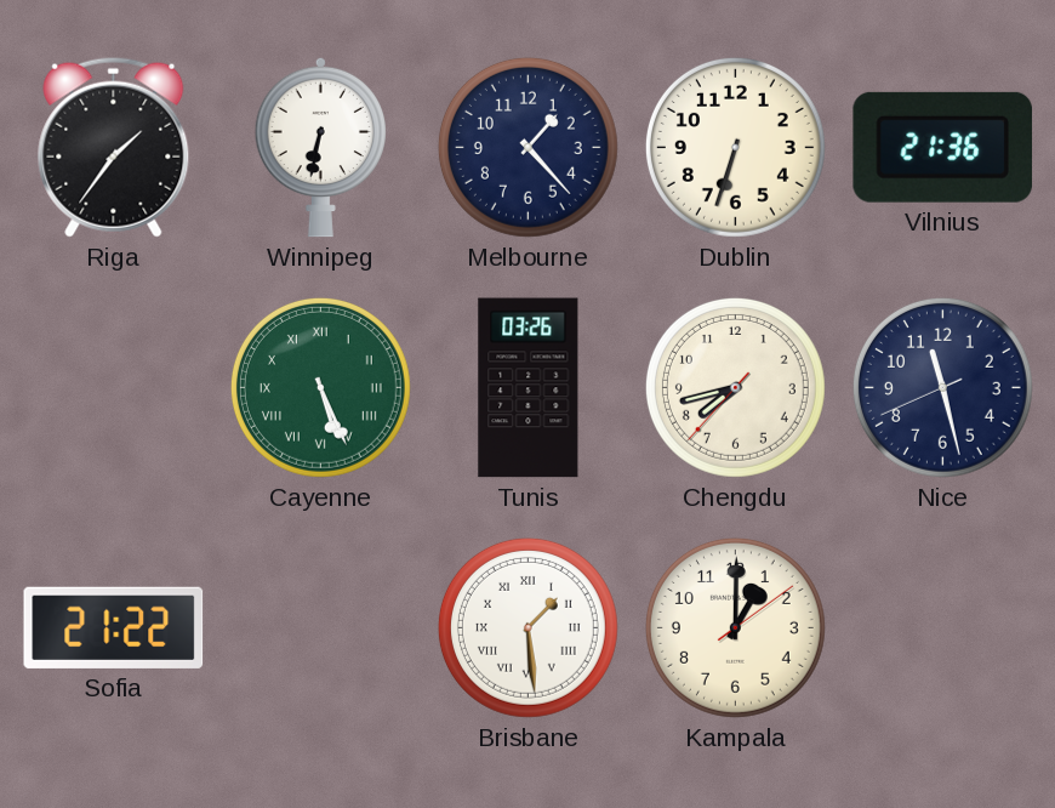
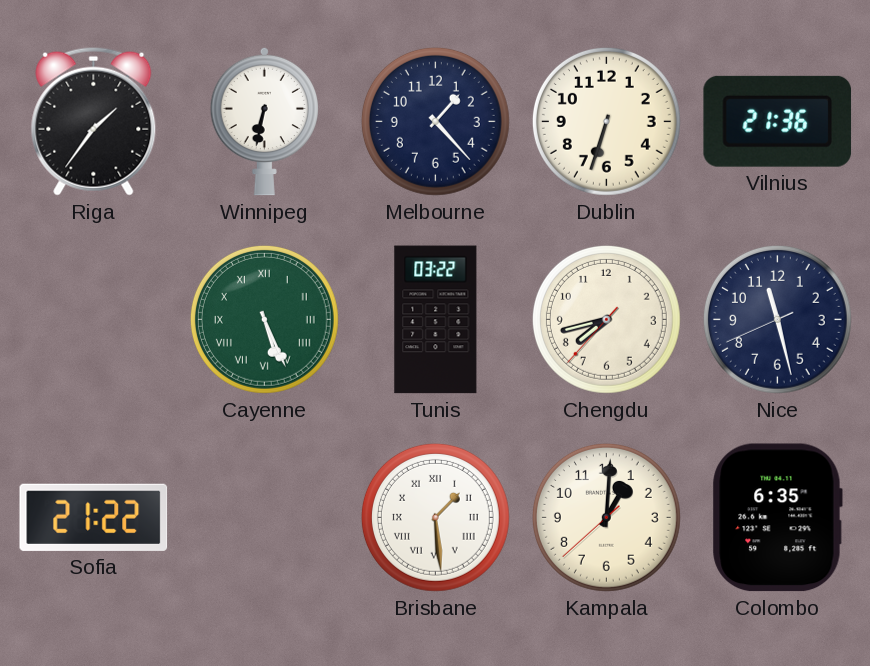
Tunis: 03:26 -> 03:22 (436, 320)
Kampala: 1:00:09 -> 1:00:38 (606, 517)
Colombo: none -> 6:35 (777, 518)
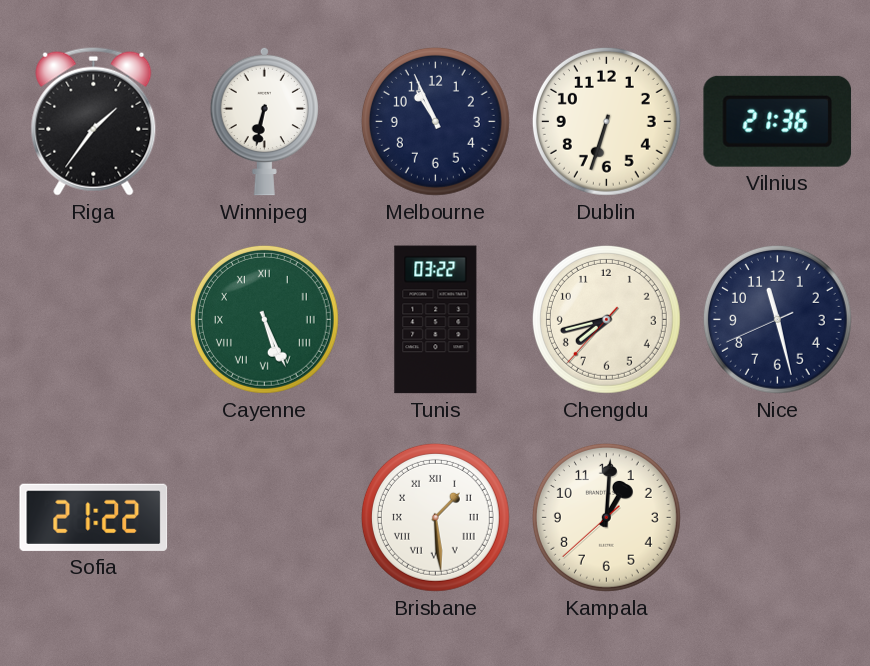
Melbourne: 1:23 -> 10:56 (435, 121)
Colombo: 6:35 -> none (777, 518)
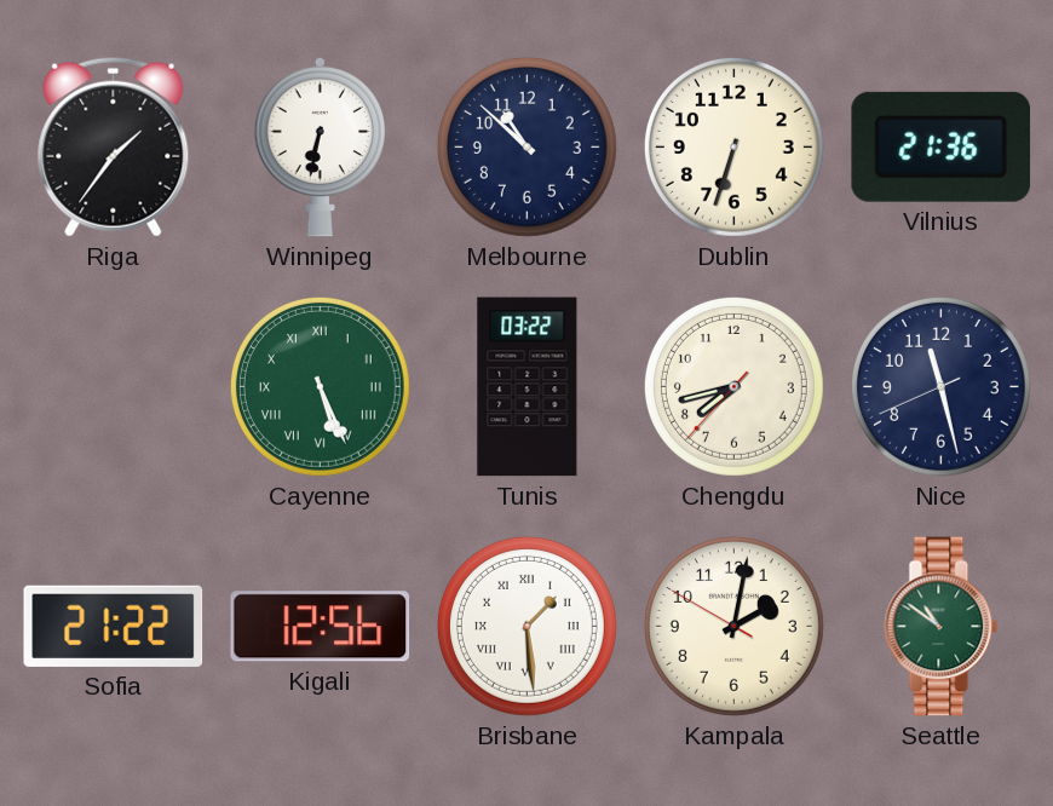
Melbourne: 10:56 -> 10:52 (526, 146)
Kigali: none -> 12:56 (321, 627)
Kampala: 1:00 -> 2:01 (733, 626)
Seattle: none -> 10:51 (942, 627)
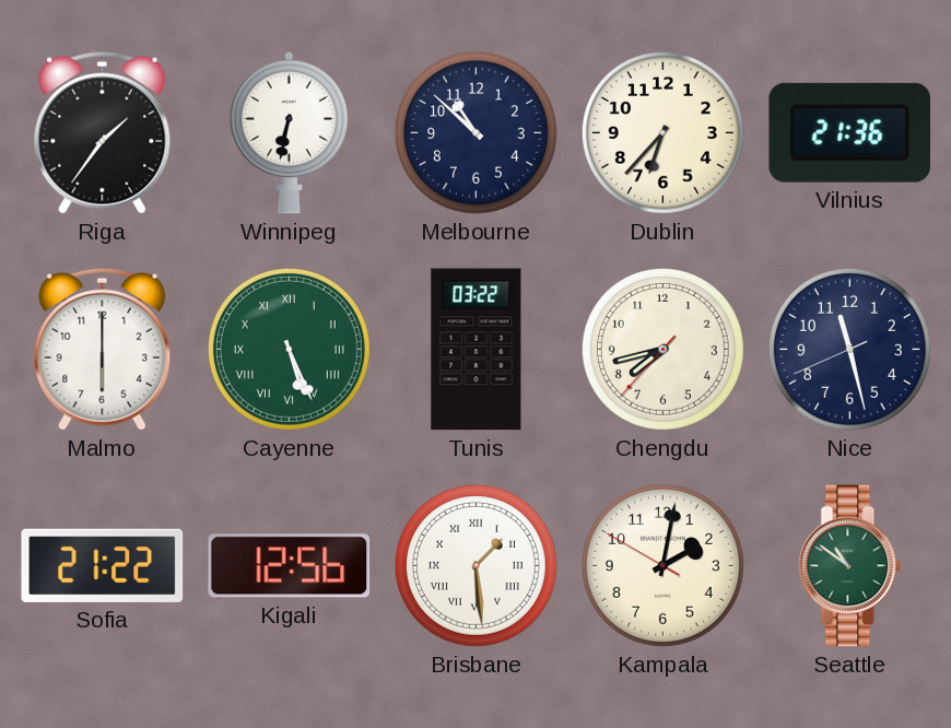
Dublin: 6:33 -> 6:37 (662, 132)
Malmo: none -> 6:00 (103, 349)
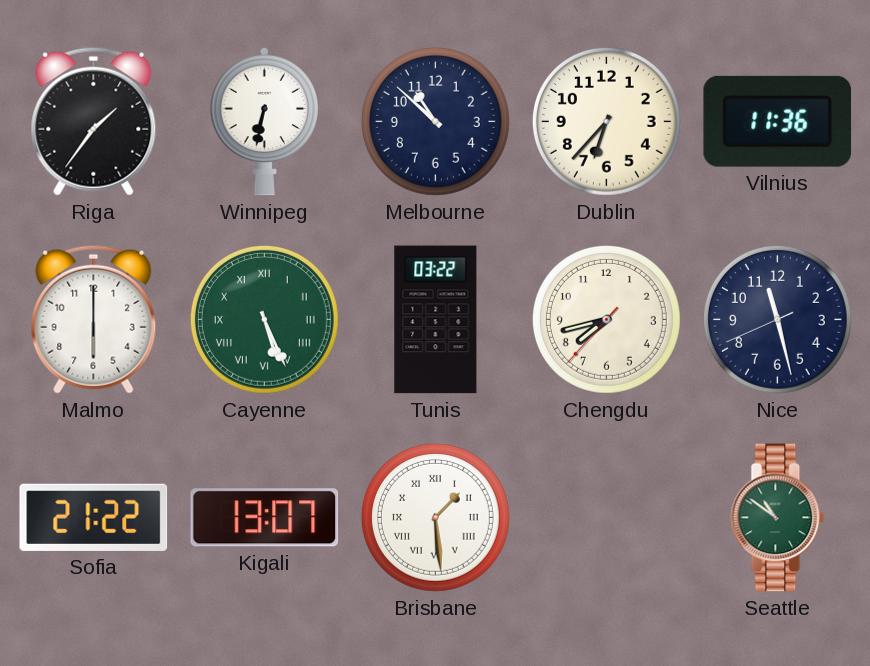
Vilnius: 21:36 -> 11:36 (777, 121)
Kigali: 12:56 -> 13:07 (265, 518)
Kampala: 2:01 -> none (662, 565)
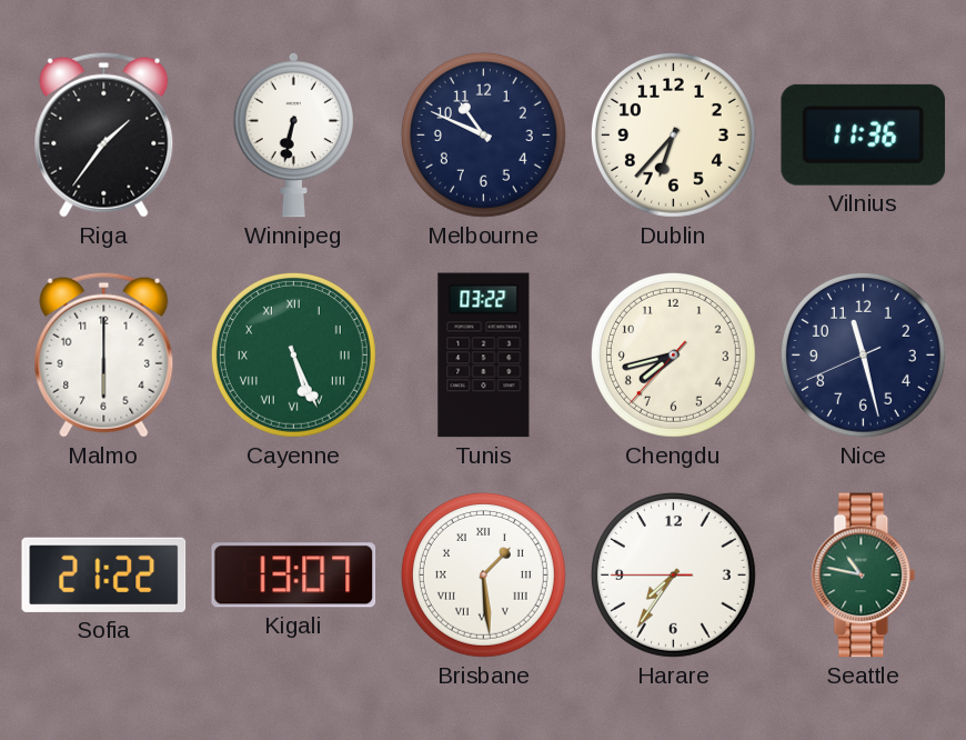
Melbourne: 10:52 -> 10:49 (483, 134)
Harare: none -> 7:35 (673, 574)
Seattle: 10:51 -> 10:47 (864, 576)
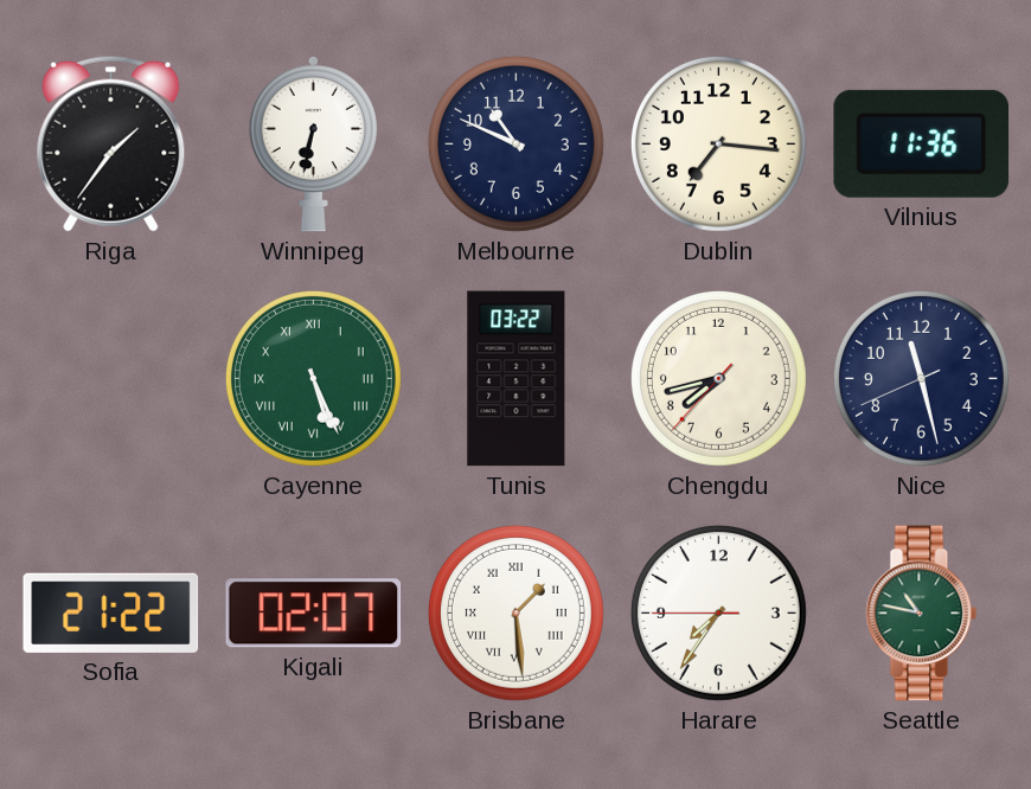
Dublin: 6:37 -> 7:16 (718, 143)
Malmo: 6:00 -> none (104, 354)
Kigali: 13:07 -> 02:07 (314, 614)
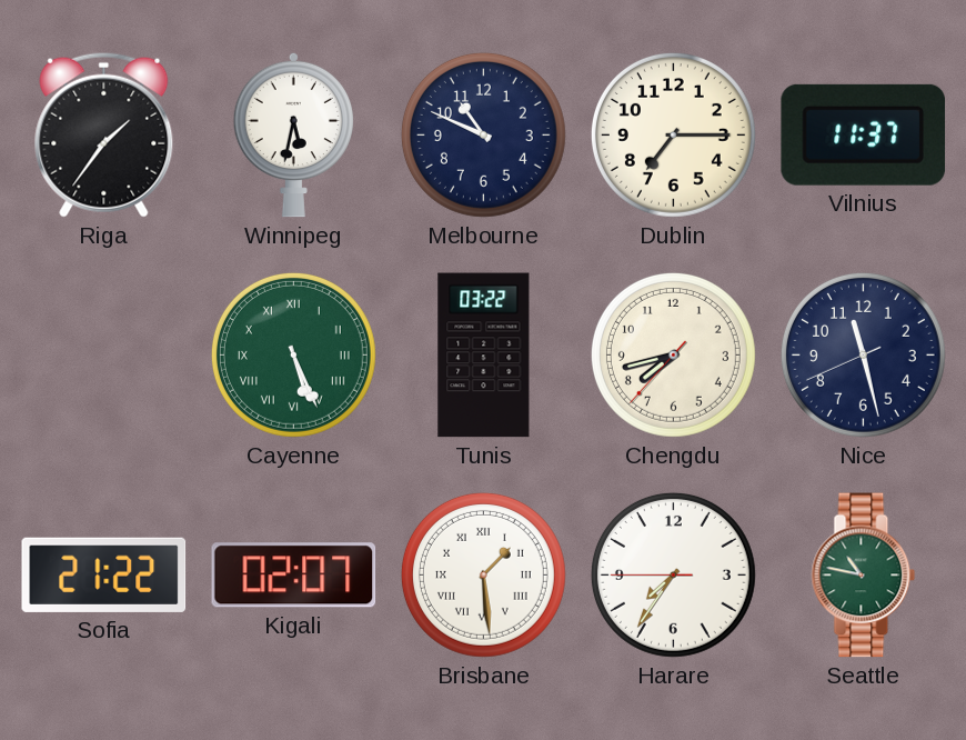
Winnipeg: 6:32 -> 5:32 (293, 134)
Dublin: 7:16 -> 7:15 (673, 134)
Vilnius: 11:36 -> 11:37 (863, 134)
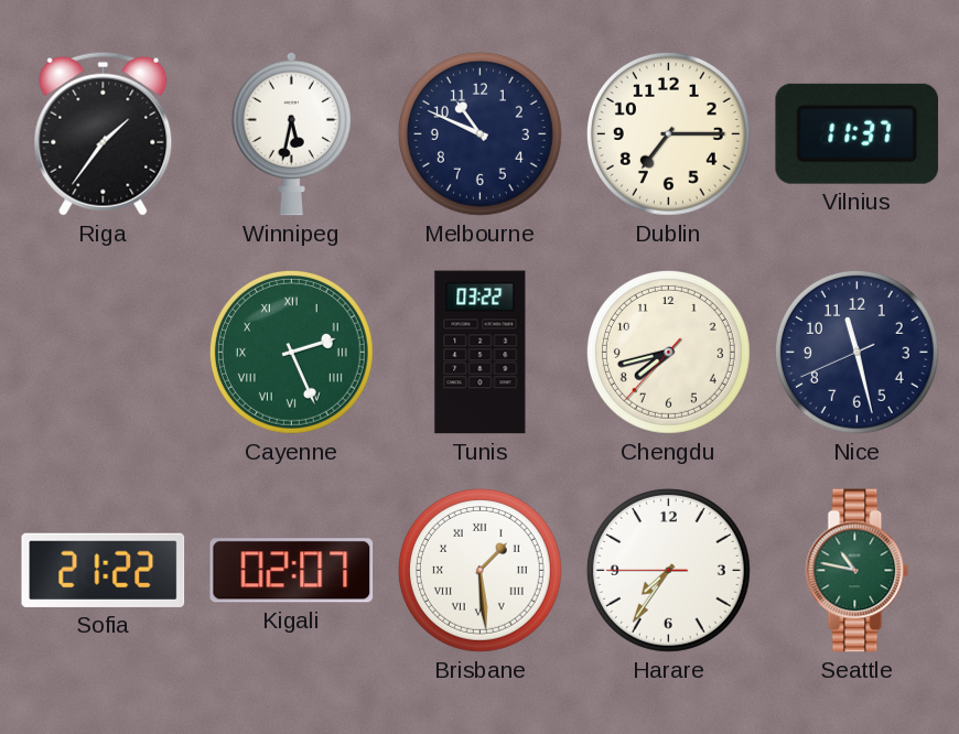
Cayenne: 5:26 -> 2:26 (291, 352)
